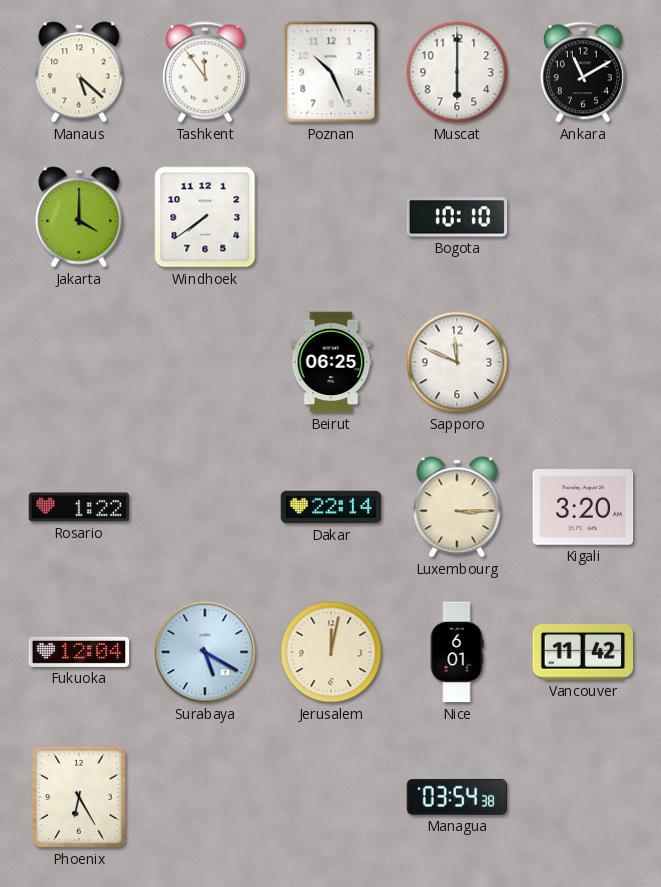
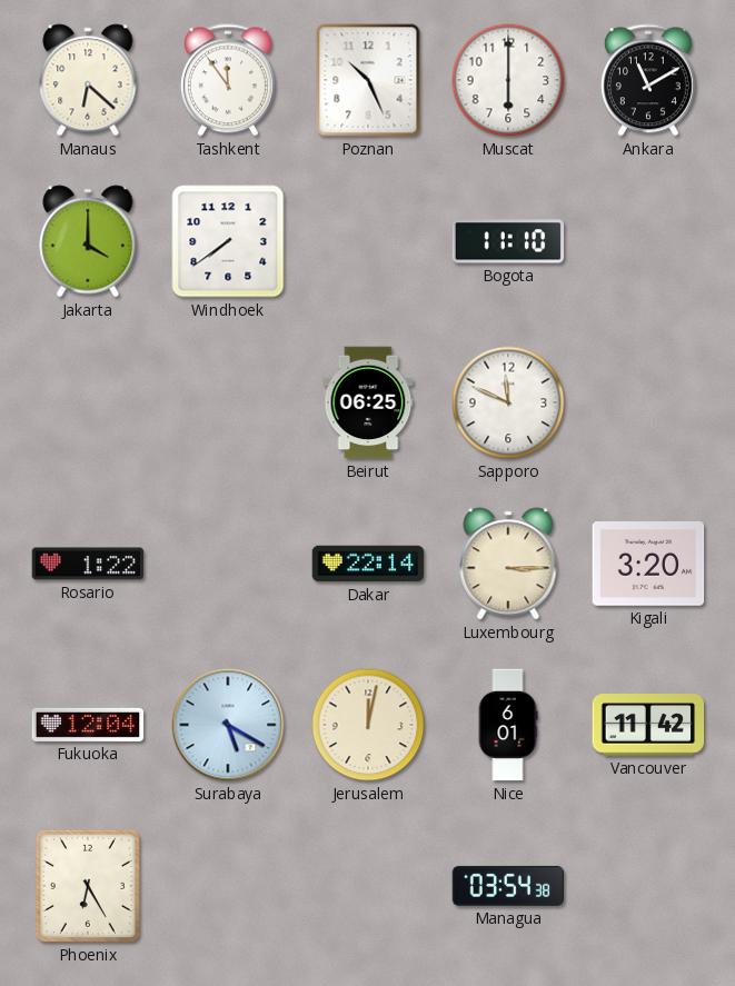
Manaus: 5:22 -> 6:22 (88, 80)
Bogota: 10:10 -> 11:10 (508, 241)
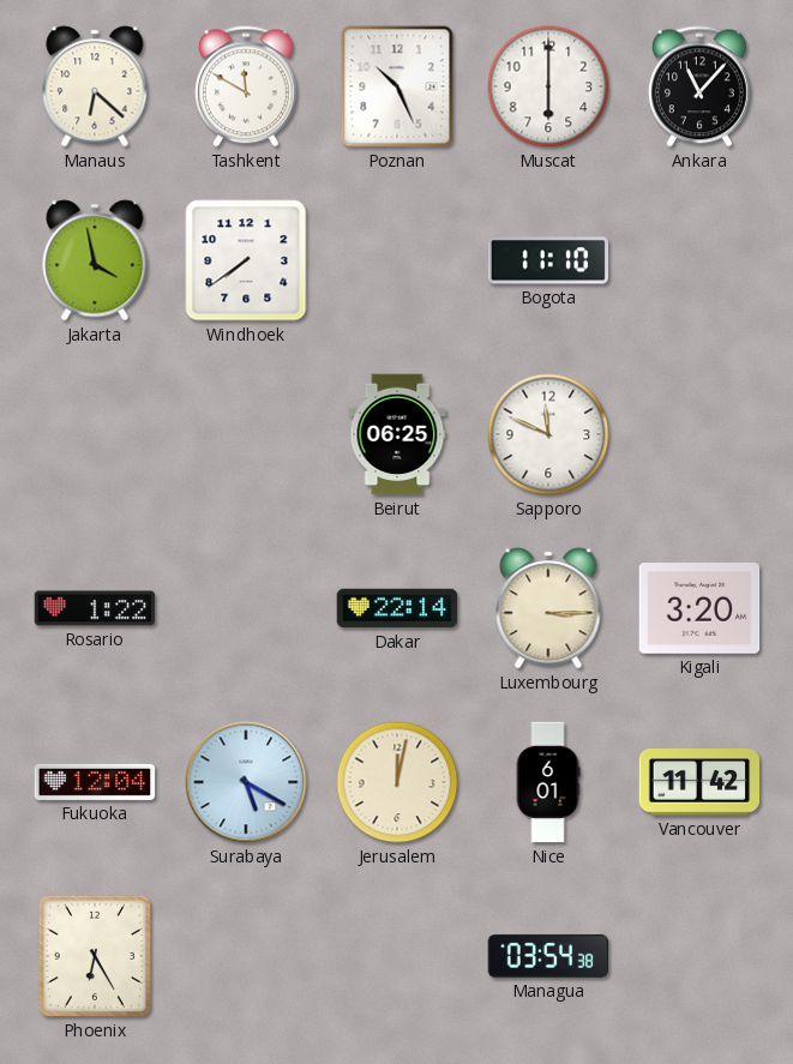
Tashkent: 11:54 -> 11:50 (246, 86)
Ankara: 11:10 -> 11:07 (699, 86)
Jakarta: 4:00 -> 3:58 (95, 260)
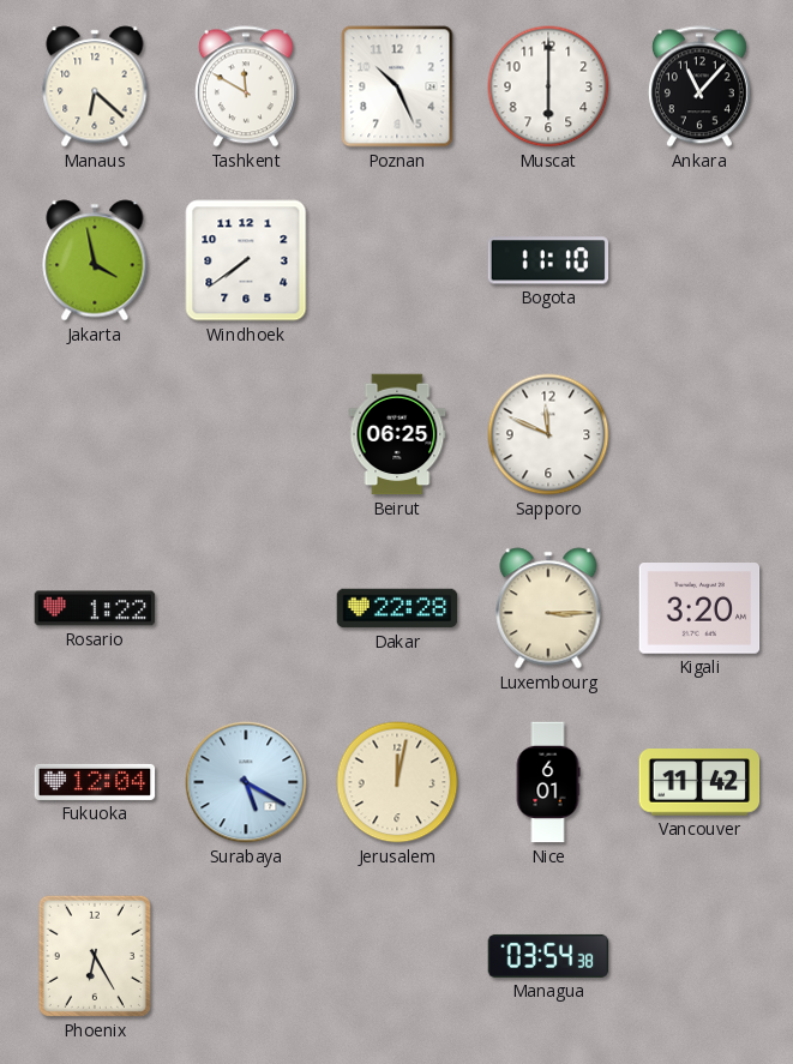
Dakar: 22:14 -> 22:28 (397, 608)
